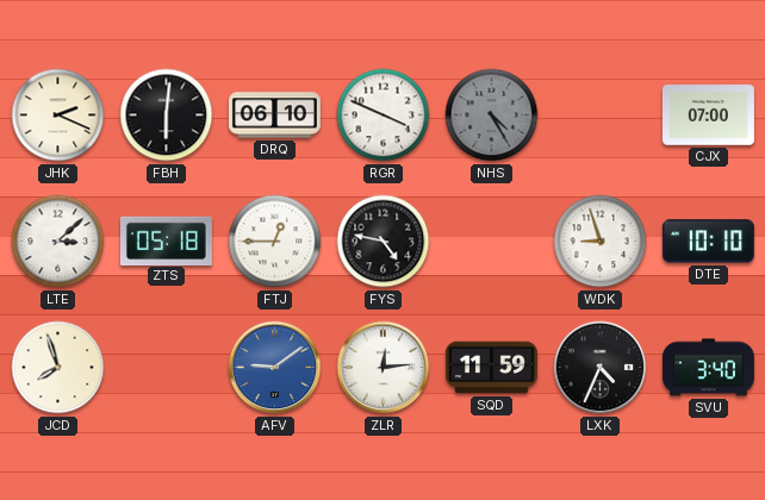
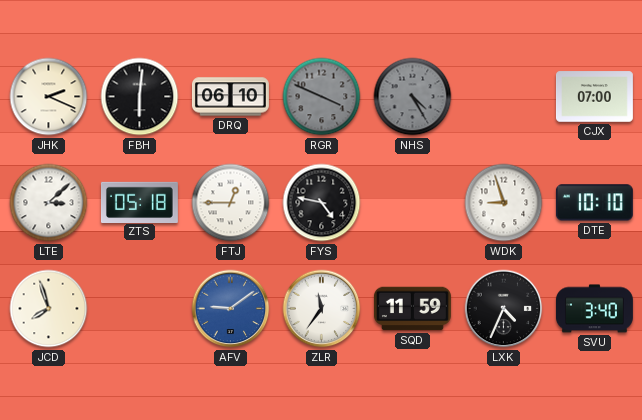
RGR dial: white -> grey (322, 97)
ZLR: 12:14 -> 11:36 (322, 309)
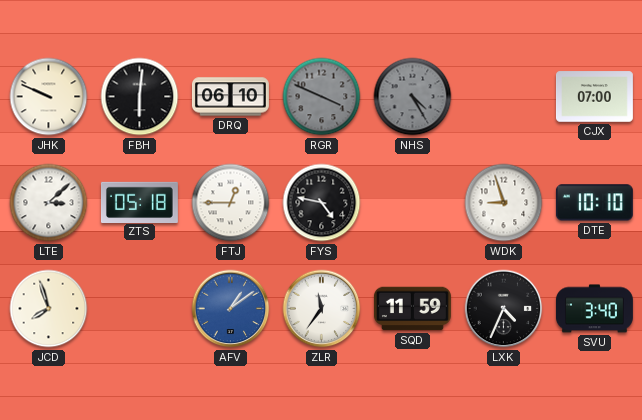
JHK: 2:19 -> 9:49 (49, 97)
AFV: 9:09 -> 1:09 (231, 309)
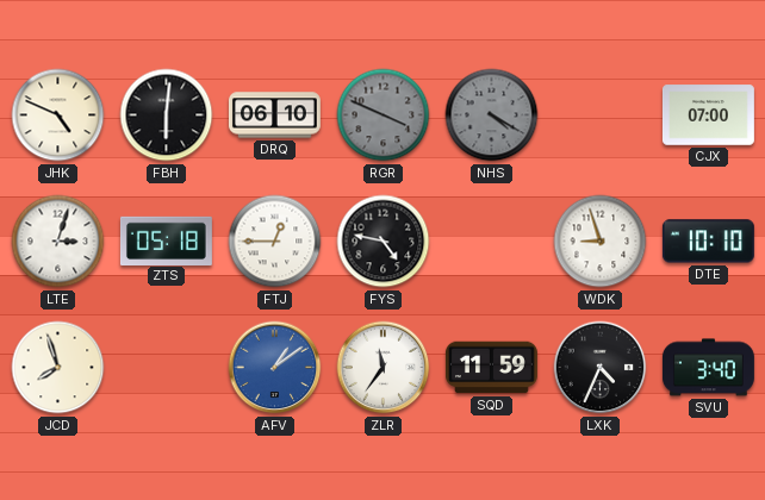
JHK: 9:49 -> 4:49 (58, 115)
NHS: 4:25 -> 4:20 (492, 115)
LTE: 3:08 -> 3:03 (58, 242)
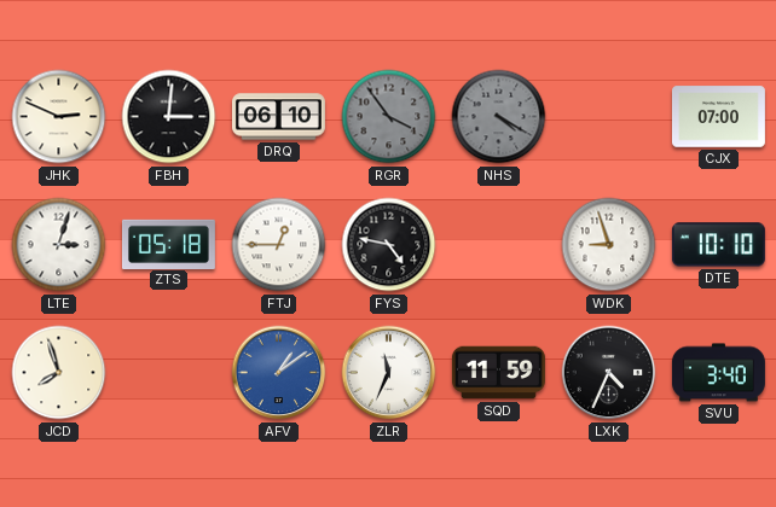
JHK: 4:49 -> 2:49 (59, 117)
FBH: 6:01 -> 3:01 (169, 117)
RGR: 3:49 -> 3:54 (389, 117)
ZLR: 11:36 -> 11:34 (389, 373)
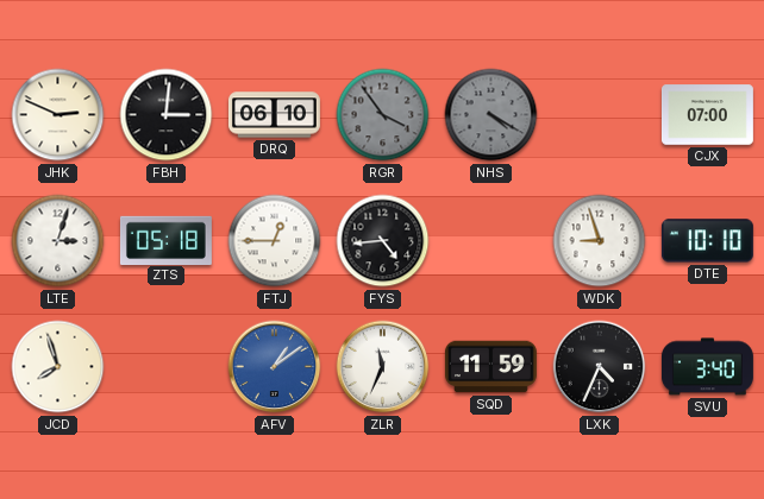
FYS: 4:47 -> 4:44 (383, 241)
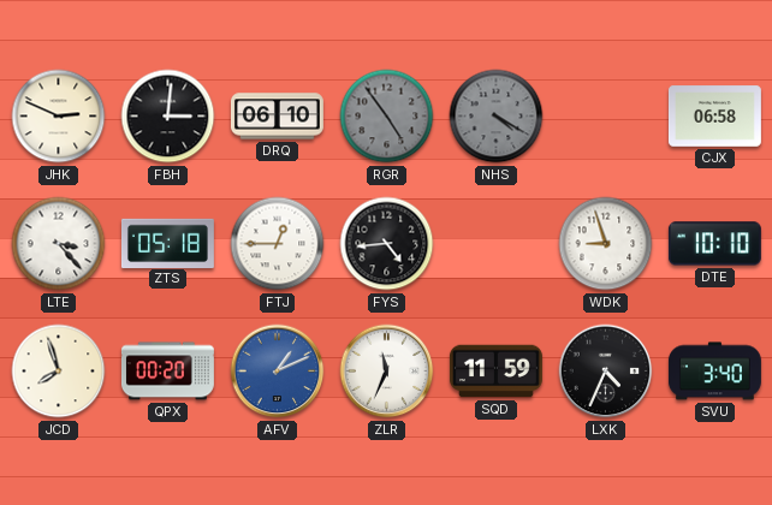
RGR: 3:54 -> 4:54 (387, 117)
CJX: 07:00 -> 06:58 (714, 117)
LTE: 3:03 -> 3:23 (59, 244)
QPX: none -> 00:20 (167, 372)
AFV: 1:09 -> 1:11 (278, 372)
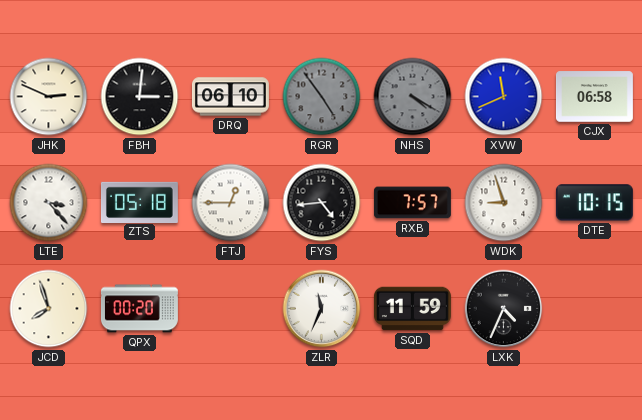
XVW: none -> 11:41 (504, 97)
RXB: none -> 7:57 (412, 203)
DTE: 10:10 -> 10:15 (594, 203)
AFV: 1:11 -> none (278, 372)
SVU: 3:40 -> none (714, 372)
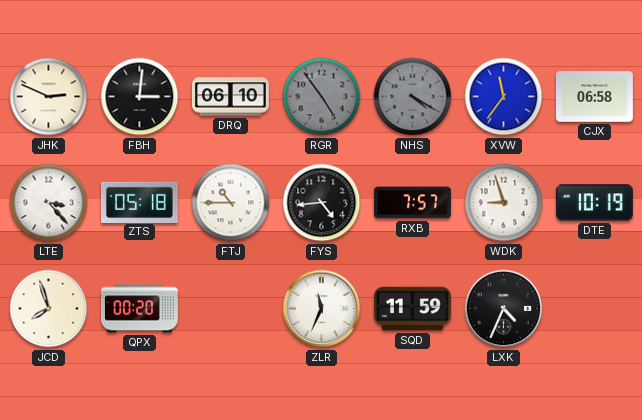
XVW: 11:41 -> 11:36 (504, 97)
FTJ: 12:45 -> 10:45 (231, 203)
DTE: 10:15 -> 10:19 (594, 203)
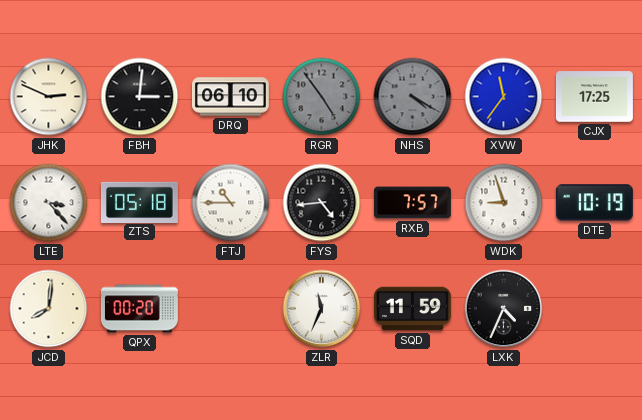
CJX: 06:58 -> 17:25 (594, 97)
JCD: 7:57 -> 8:01 (49, 309)
